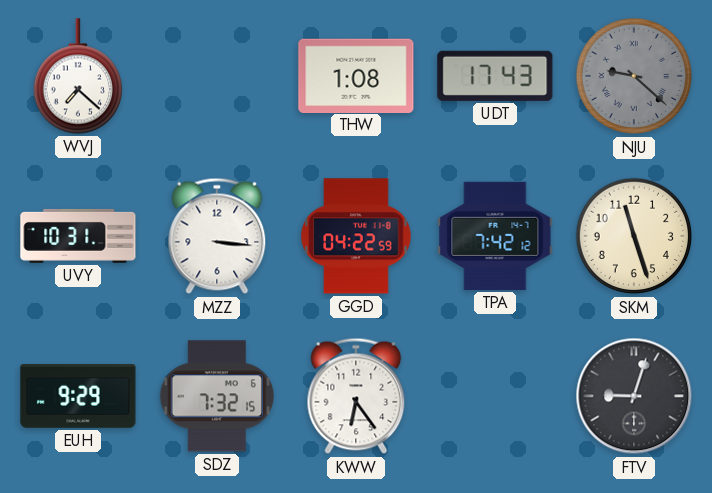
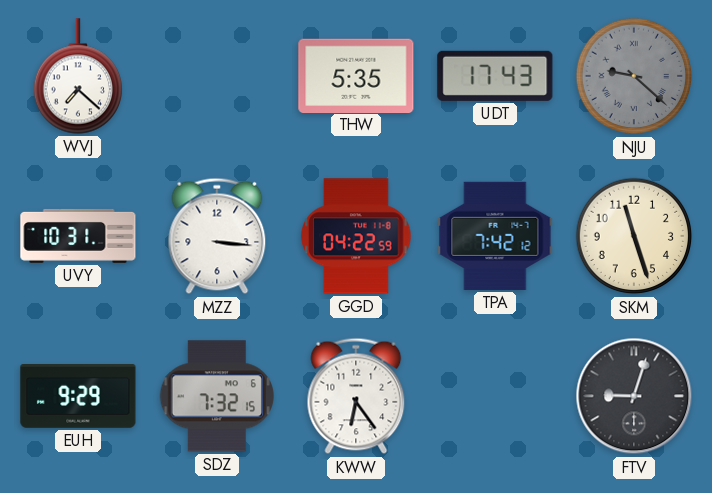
THW: 1:08 -> 5:35 (356, 75)
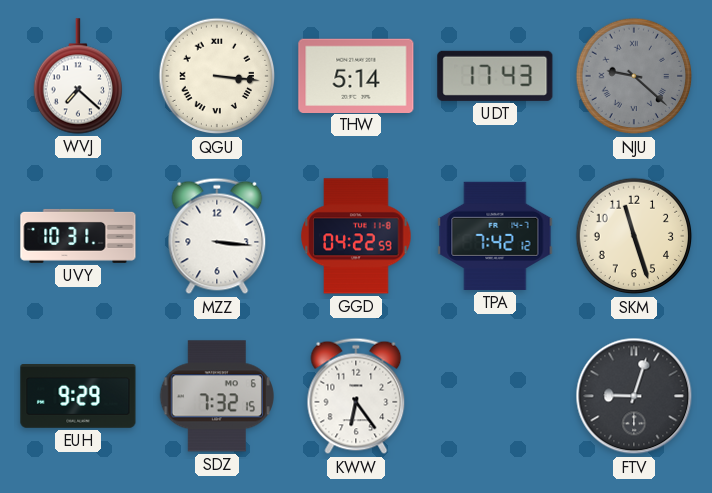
QGU: none -> 3:16 (217, 76)
THW: 5:35 -> 5:14 (356, 75)
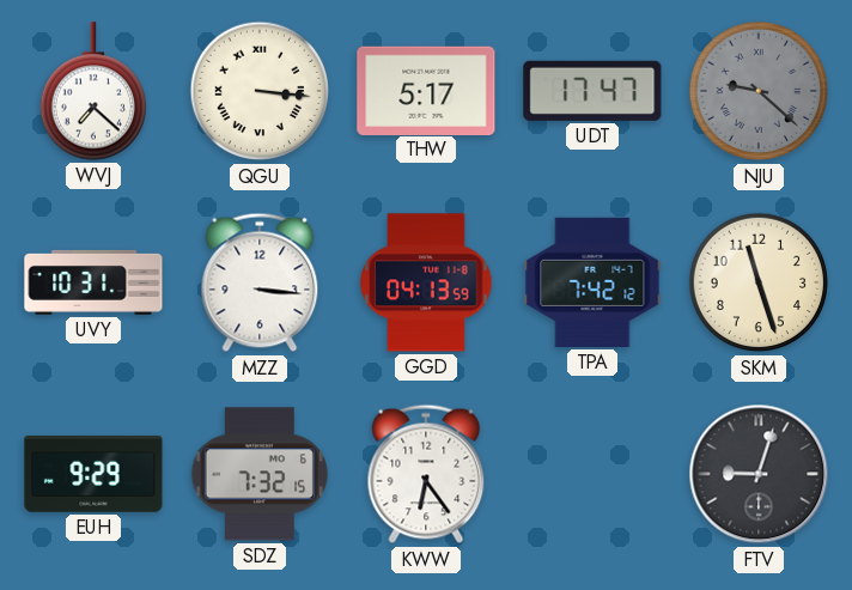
THW: 5:14 -> 5:17 (426, 90)
UDT: 17:43 -> 17:47 (592, 91)
GGD: 04:22 -> 04:13 (426, 282)
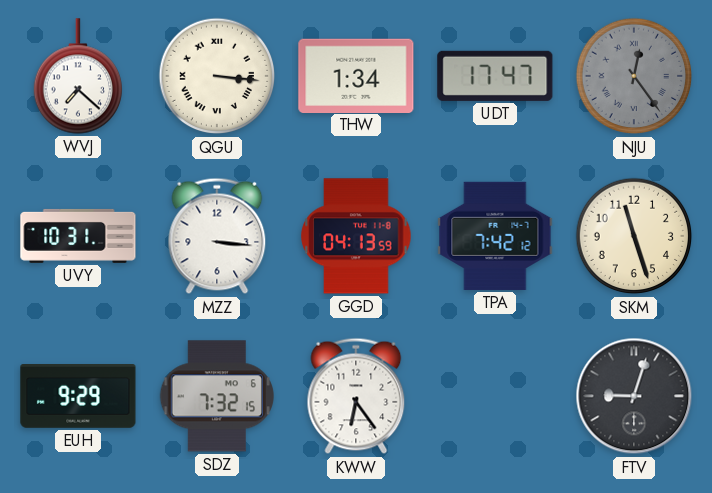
THW: 5:17 -> 1:34 (356, 75)
NJU: 9:22 -> 12:24 (634, 76)
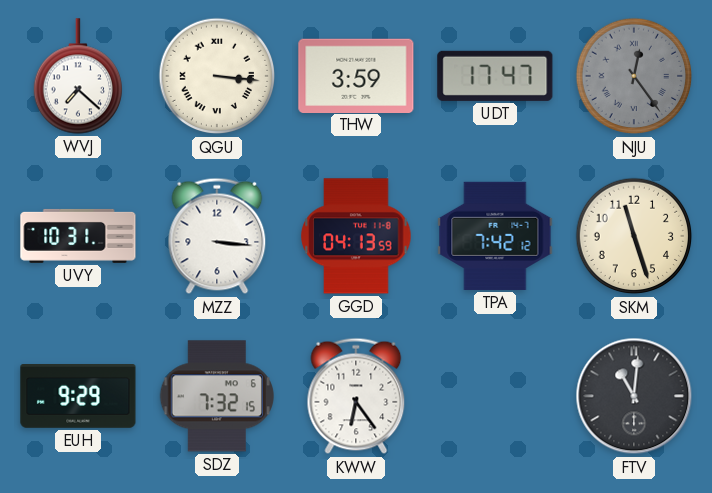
THW: 1:34 -> 3:59 (356, 75)
FTV: 9:03 -> 11:01 (634, 396)
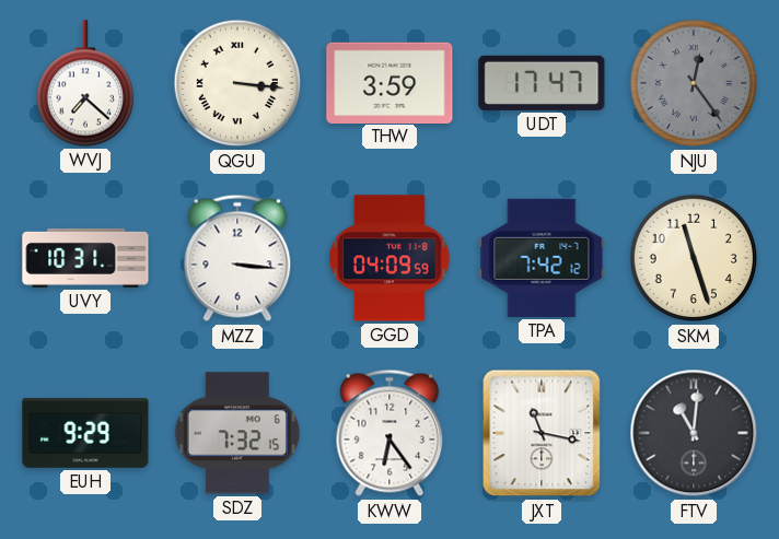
GGD: 04:13 -> 04:09 (389, 258)
JXT: none -> 11:17 (542, 433)
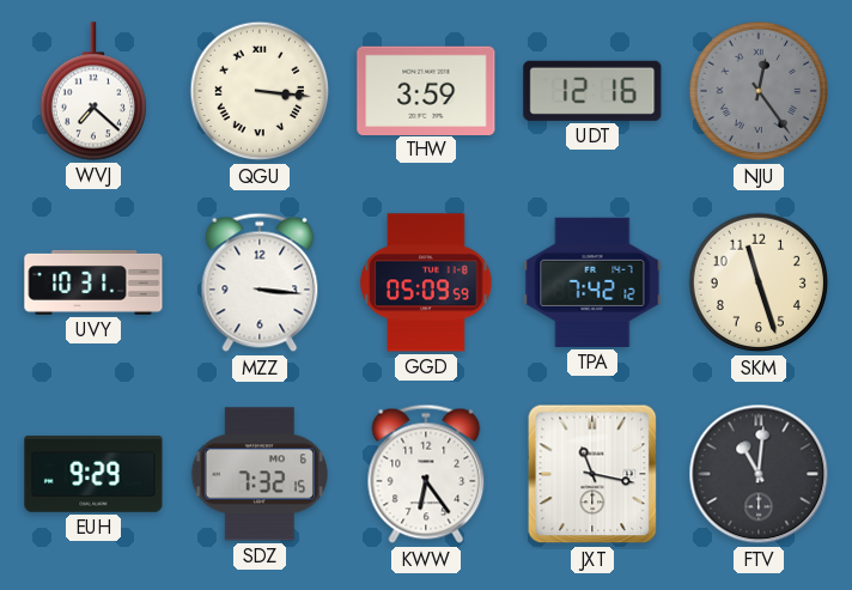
UDT: 17:47 -> 12:16 (592, 91)
GGD: 04:09 -> 05:09 (426, 282)
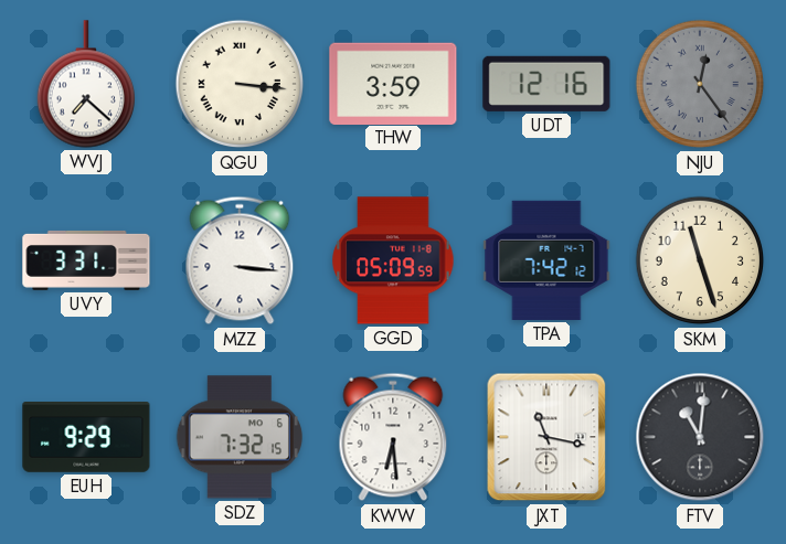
UVY: 10:31 -> 3:31 (86, 260)
KWW: 6:24 -> 6:29 (393, 437)
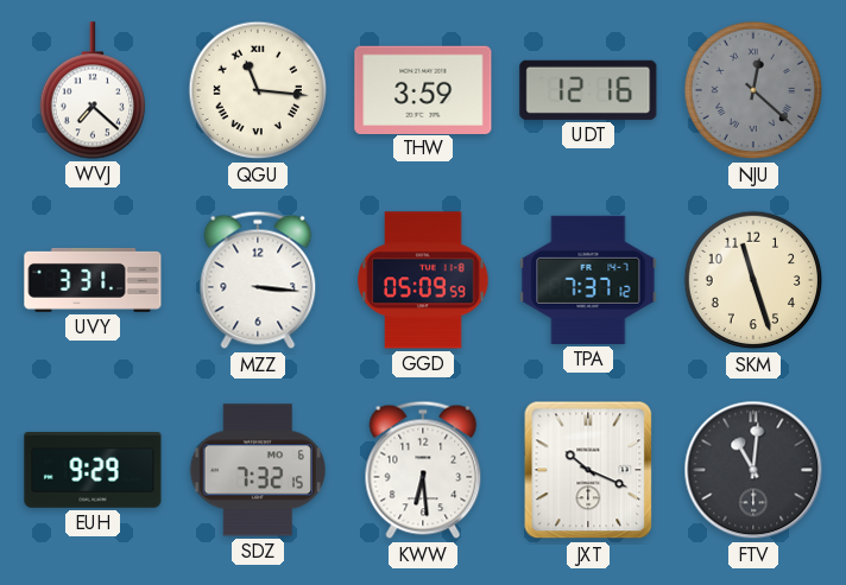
QGU: 3:16 -> 11:16 (258, 90)
NJU: 12:24 -> 12:22 (753, 90)
TPA: 7:42 -> 7:37 (588, 280)
JXT: 11:17 -> 10:19 (588, 470)
